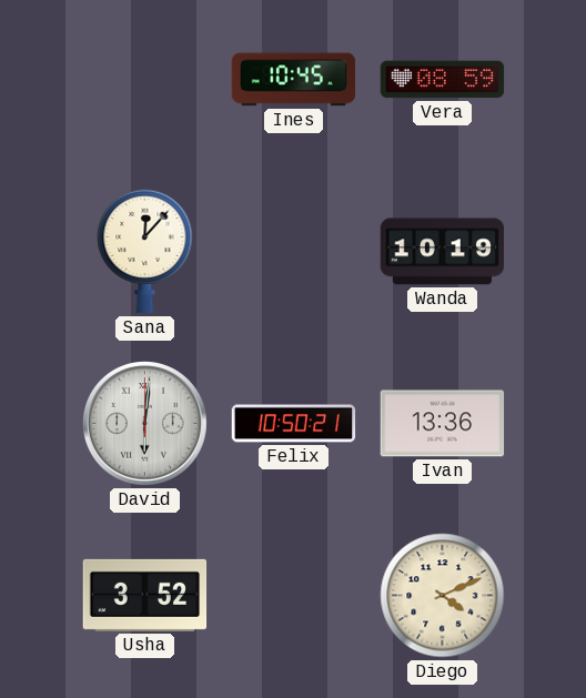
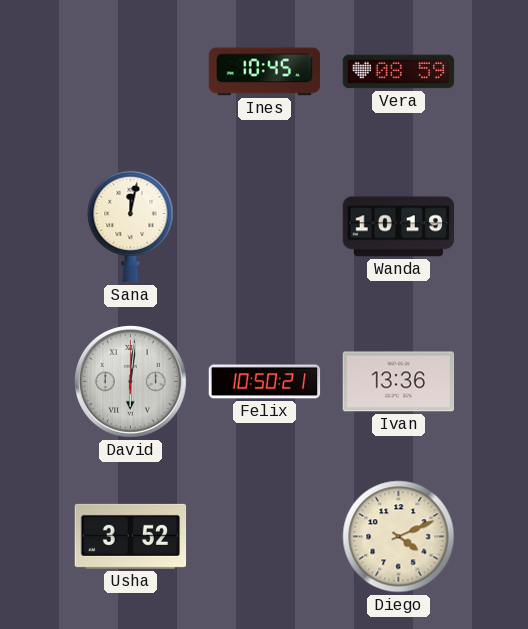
Sana: 12:07 -> 12:02 (131, 226)
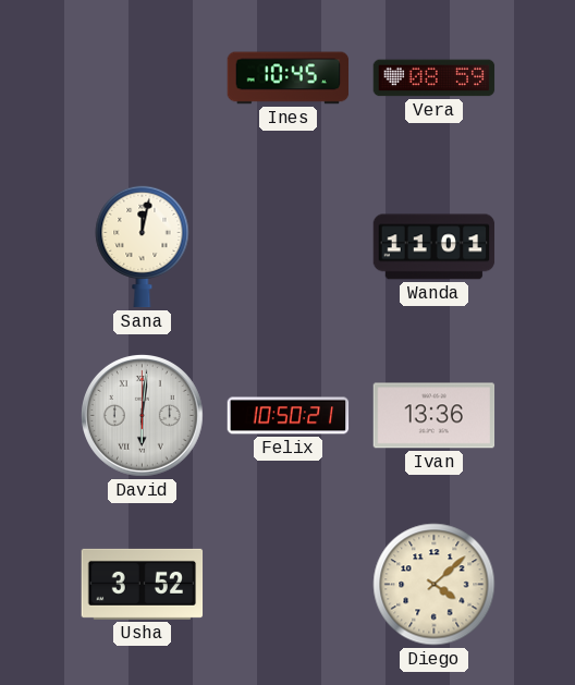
Wanda: 10:19 -> 11:01 (435, 247)
Diego: 4:11 -> 4:08 (435, 585)
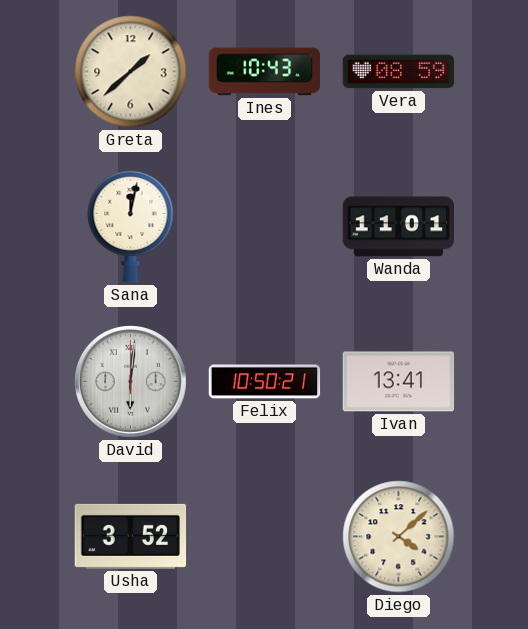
Greta: none -> 1:38 (131, 72)
Ines: 10:45 -> 10:43 (265, 72)
Ivan: 13:36 -> 13:41 (399, 382)
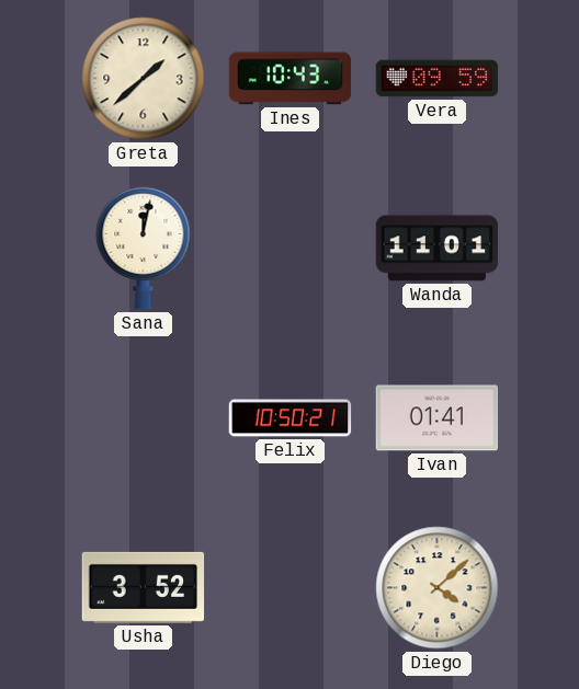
Vera: 08:59 -> 09:59 (438, 79)
David: 6:01 -> none (131, 382)
Ivan: 13:41 -> 01:41 (438, 418)
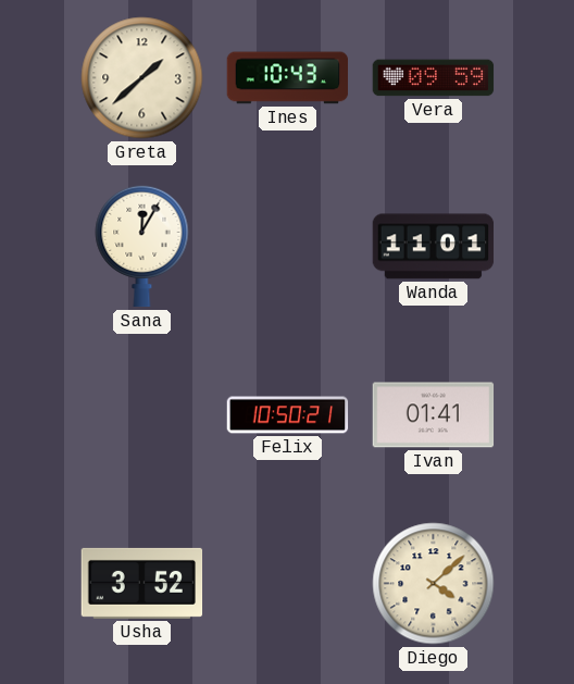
Sana: 12:02 -> 12:05 (142, 246)
